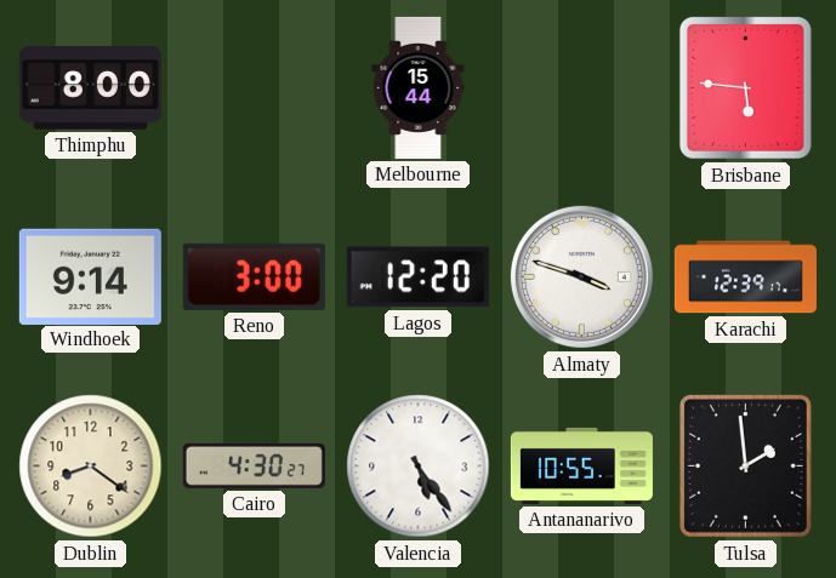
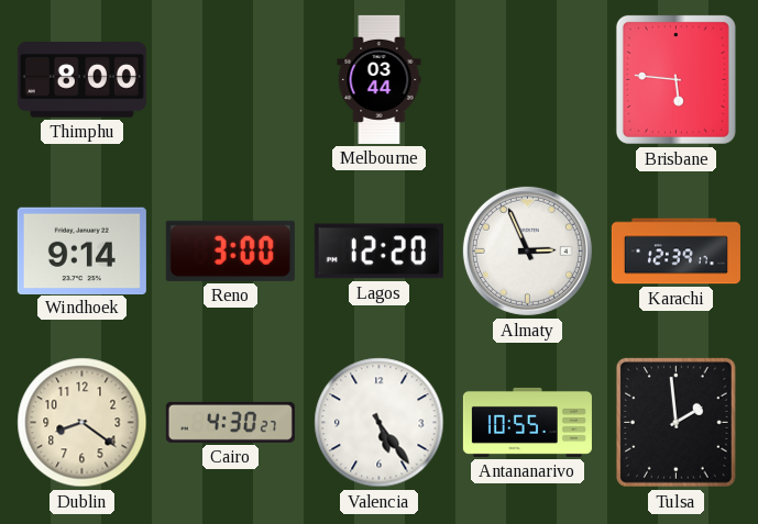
Melbourne: 15:44 -> 03:44 (380, 79)
Almaty: 3:48 -> 2:56 (527, 250)
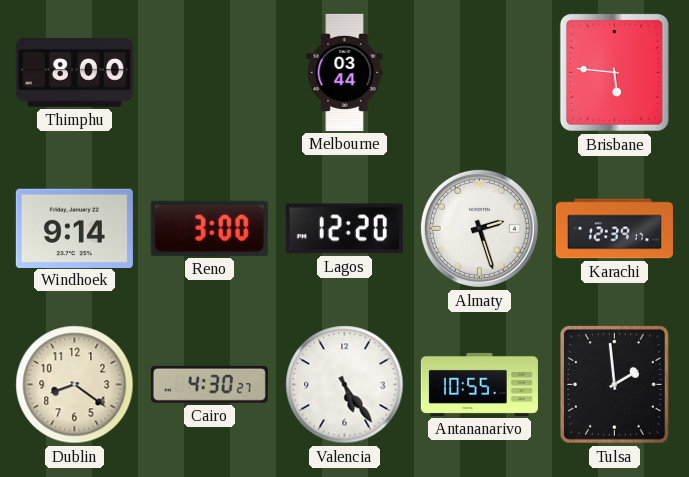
Almaty: 2:56 -> 2:27 (479, 228)
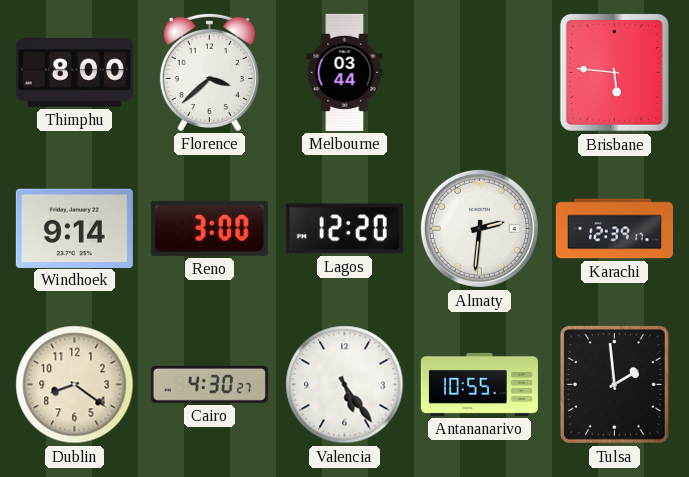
Florence: none -> 3:38 (209, 72)
Almaty: 2:27 -> 2:31 (479, 228)
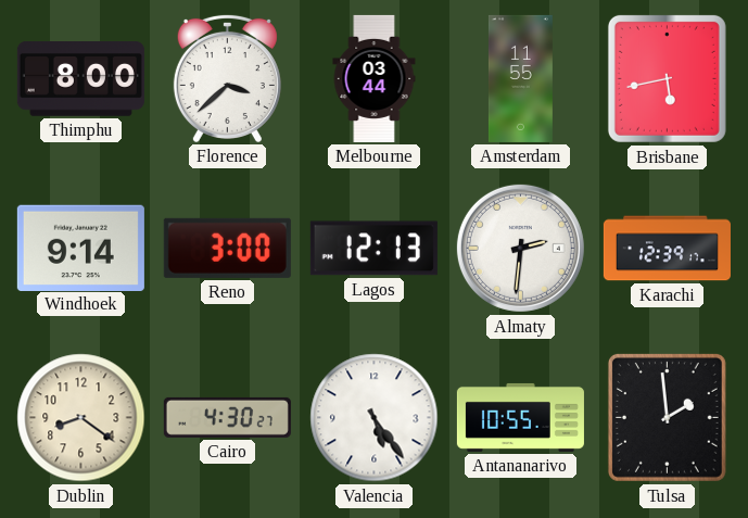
Amsterdam: none -> 11:55 (520, 78)
Brisbane: 5:46 -> 5:43 (667, 78)
Lagos: 12:20 -> 12:13 (373, 249)
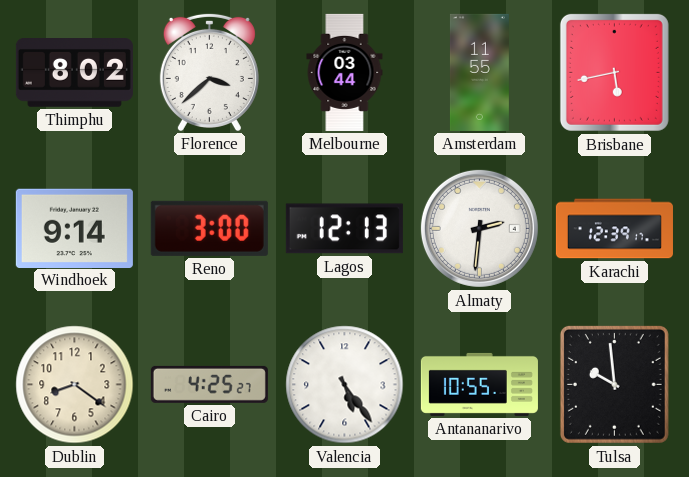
Thimphu: 8:00 -> 8:02 (74, 73)
Cairo: 4:30 -> 4:25 (209, 384)
Tulsa: 1:59 -> 9:59 (614, 384)
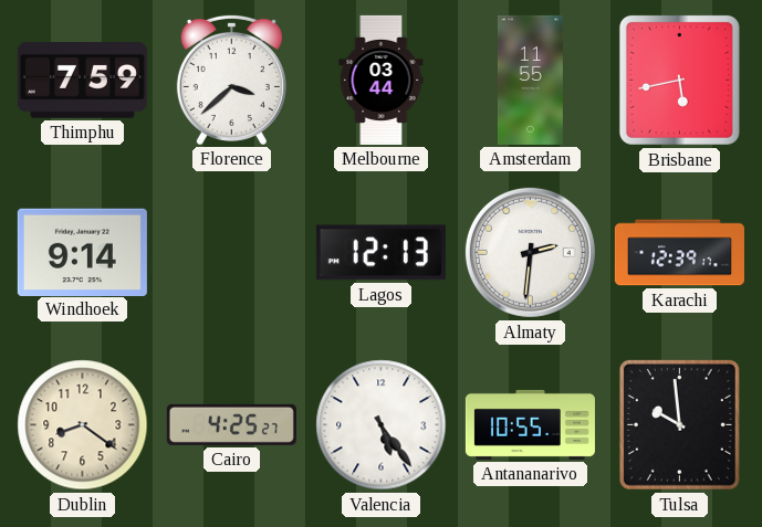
Thimphu: 8:02 -> 7:59 (82, 81)
Reno: 3:00 -> none (209, 228)
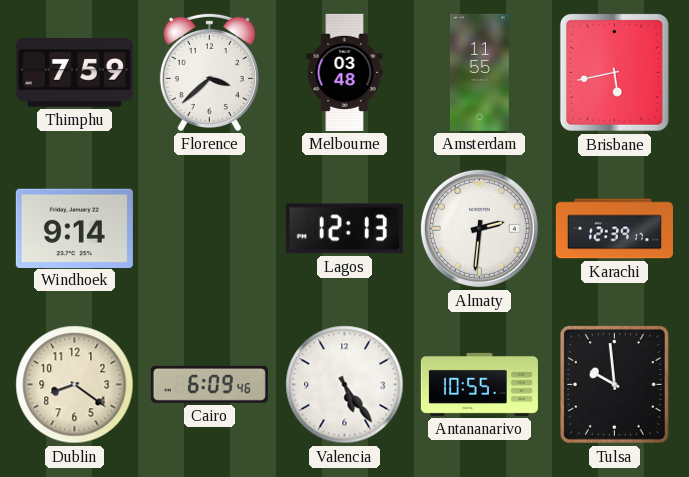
Melbourne: 03:44 -> 03:48 (345, 72)
Cairo: 4:25 -> 6:09 (209, 384)
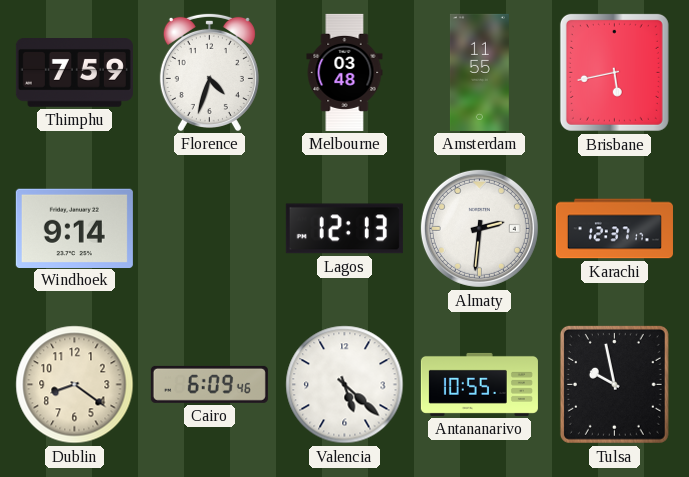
Florence: 3:38 -> 4:33 (209, 72)
Karachi: 12:39 -> 12:37 (614, 229)
Valencia: 5:24 -> 5:22 (345, 385)
Tulsa: 9:59 -> 9:58 (614, 384)
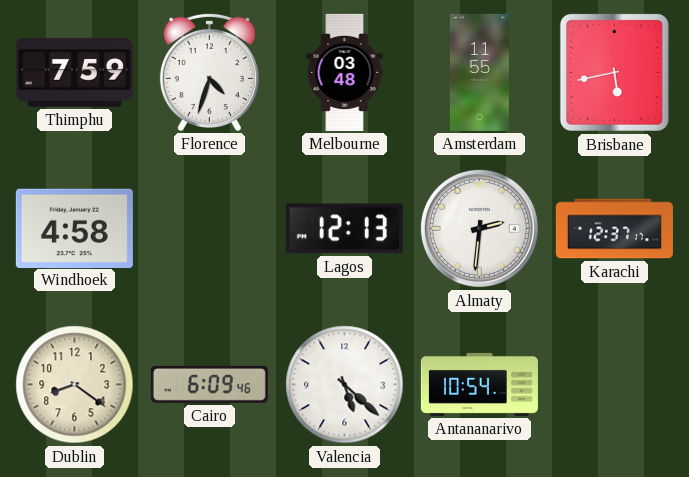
Windhoek: 9:14 -> 4:58 (74, 228)
Antananarivo: 10:55 -> 10:54 (479, 384)
Tulsa: 9:58 -> none (614, 384)
